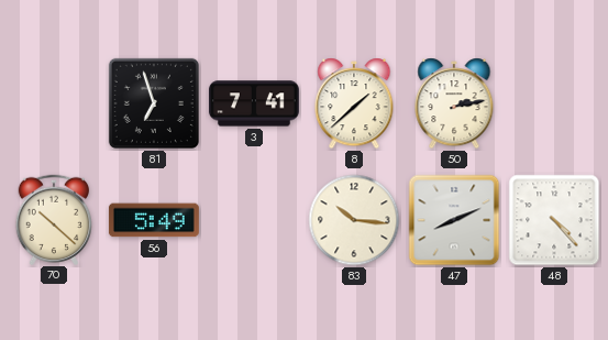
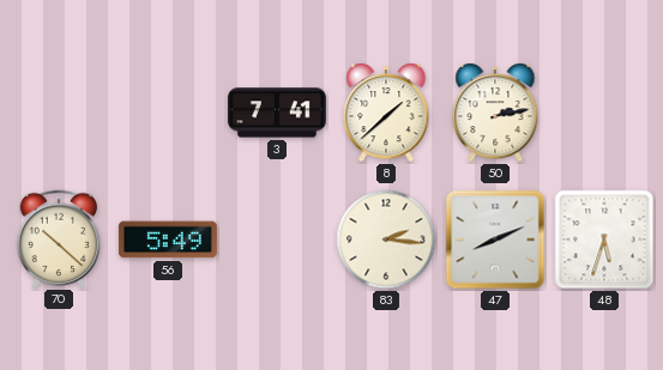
81: 6:57 -> none (154, 103)
83: 10:16 -> 2:16 (386, 239)
48: 4:23 -> 5:33 (604, 239)
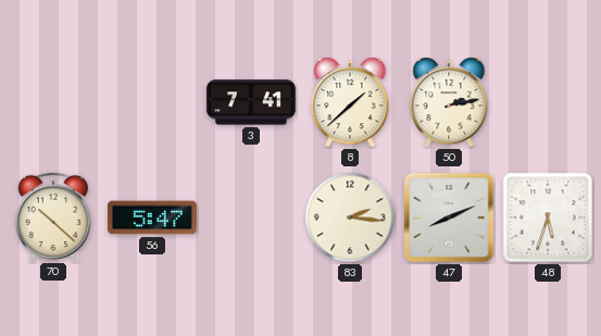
56: 5:49 -> 5:47 (152, 217)
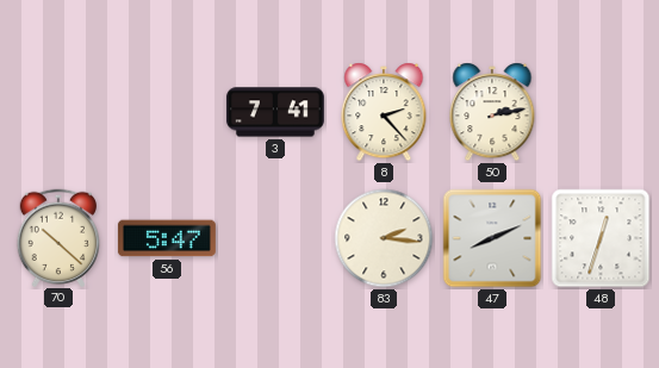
8: 1:38 -> 2:23 (384, 112)
48: 5:33 -> 12:33 (601, 238)
